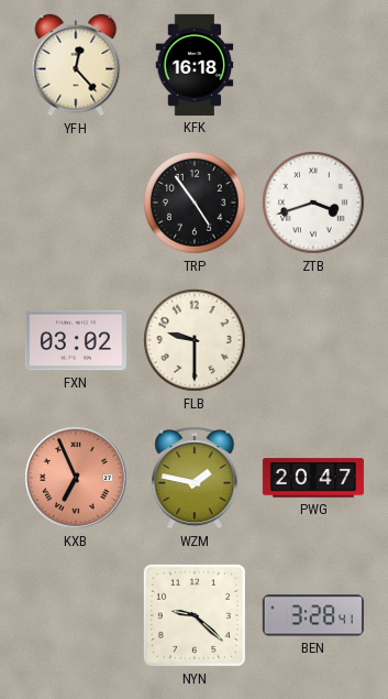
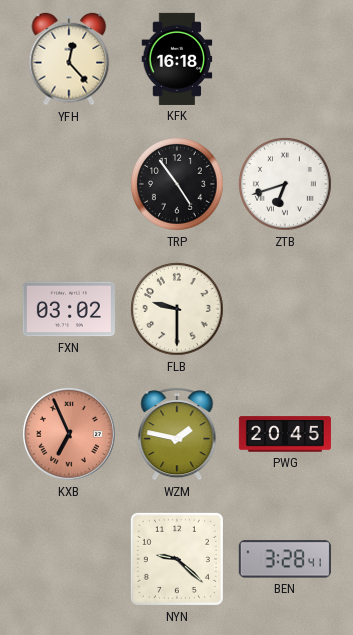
ZTB: 3:42 -> 6:42 (286, 185)
PWG: 20:47 -> 20:45 (285, 434)
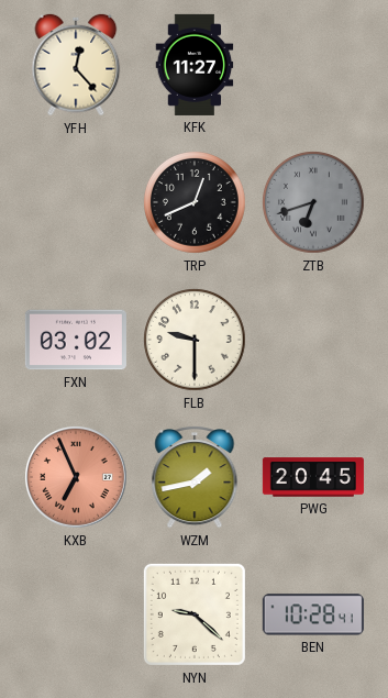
KFK: 16:18 -> 11:27 (195, 65)
TRP: 4:54 -> 12:41 (196, 203)
ZTB dial: white -> grey (314, 203)
WZM: 1:47 -> 1:43 (195, 478)
BEN: 3:28 -> 10:28 (313, 614)
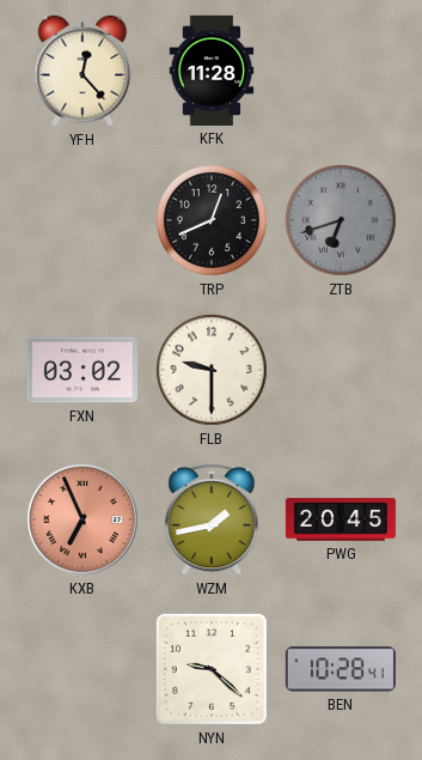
KFK: 11:27 -> 11:28 (212, 71)
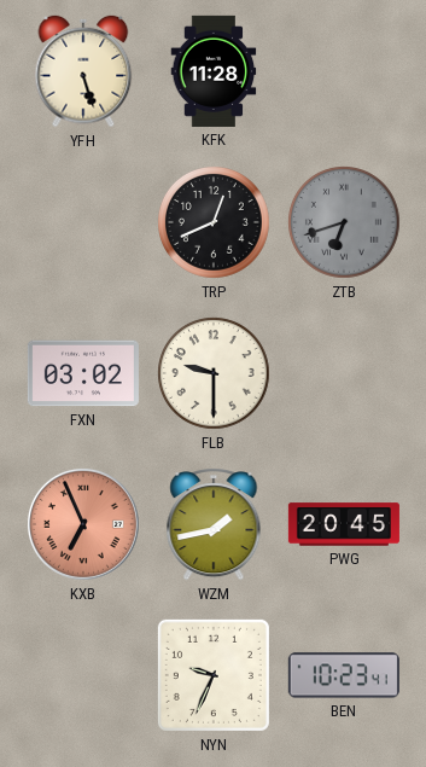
YFH: 12:23 -> 5:27 (83, 71)
NYN: 9:22 -> 9:34 (214, 675)
BEN: 10:28 -> 10:23 (344, 675)
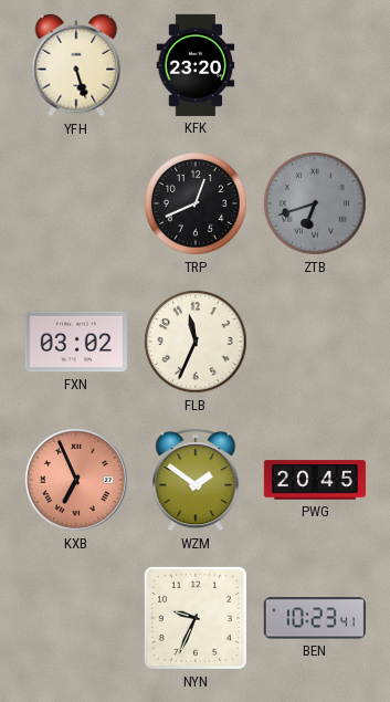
KFK: 11:28 -> 23:20 (196, 65)
FLB: 9:30 -> 11:34 (197, 343)
WZM: 1:43 -> 1:51 (196, 481)
